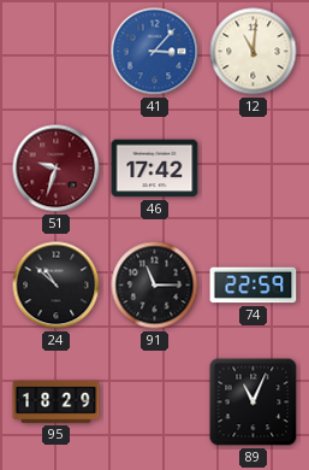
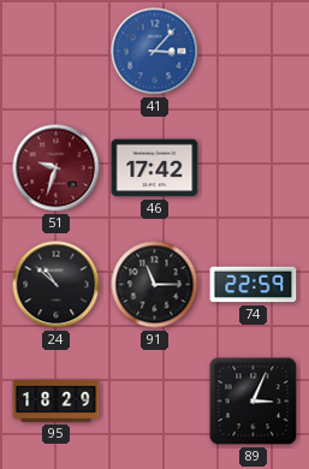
12: 11:01 -> none (254, 52)
89: 11:04 -> 3:04 (254, 402)
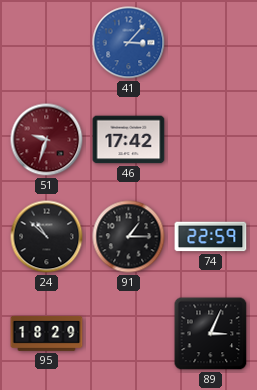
91: 11:15 -> 1:15 (129, 237)
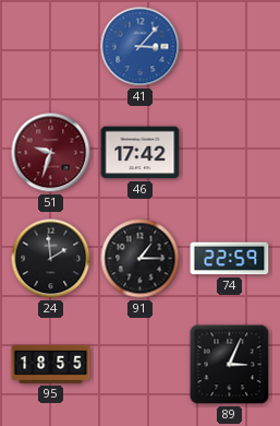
24: 10:52 -> 1:59 (51, 259)
95: 18:29 -> 18:55 (51, 365)
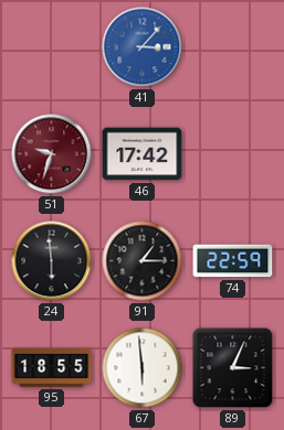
24: 1:59 -> 5:59 (52, 261)
67: none -> 5:59 (143, 368)
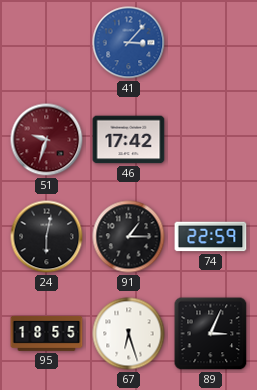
24: 5:59 -> 6:02 (47, 237)
67: 5:59 -> 6:27 (129, 334)
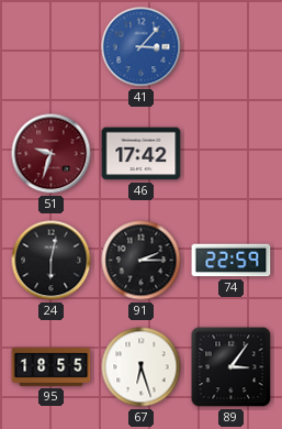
91: 1:15 -> 2:15 (142, 261)
89: 3:04 -> 3:06 (232, 367)
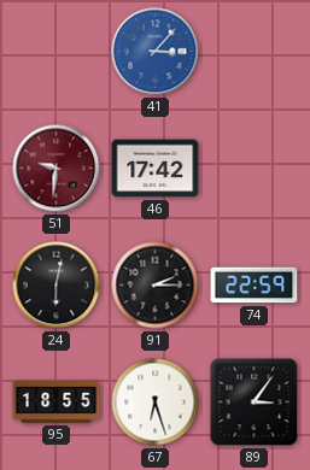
51: 9:33 -> 9:31 (57, 169)
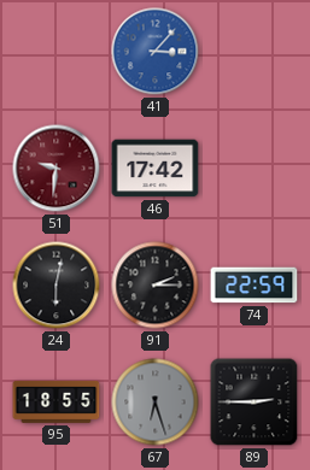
67 dial: white -> grey (156, 403)
89: 3:06 -> 2:45 (255, 403)
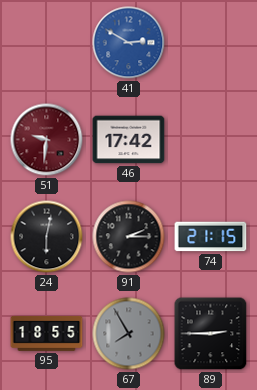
41: 3:07 -> 2:50 (129, 43)
74: 22:59 -> 21:15 (211, 237)
67: 6:27 -> 7:55 (129, 334)
